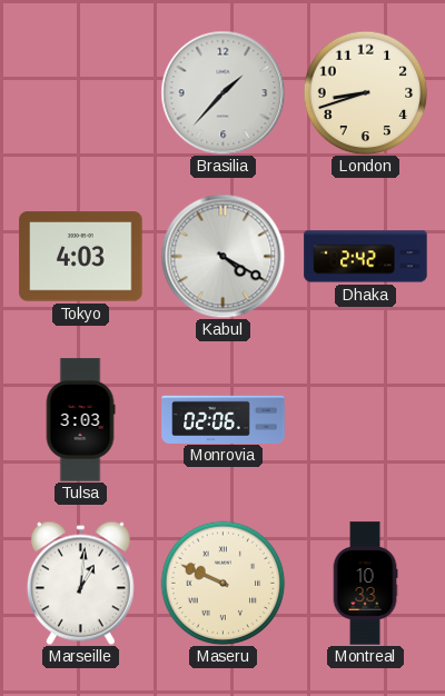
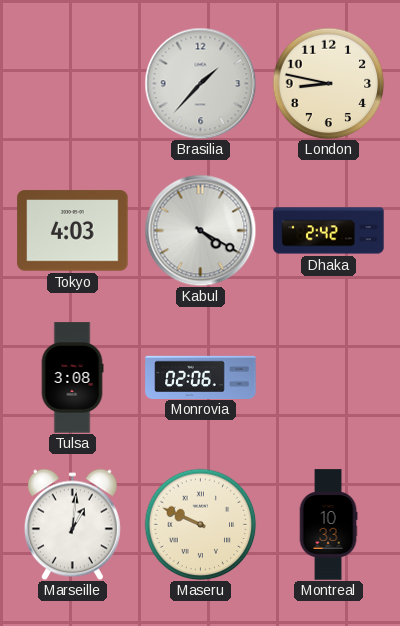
London: 8:42 -> 8:47 (328, 83)
Tulsa: 3:03 -> 3:08 (72, 378)
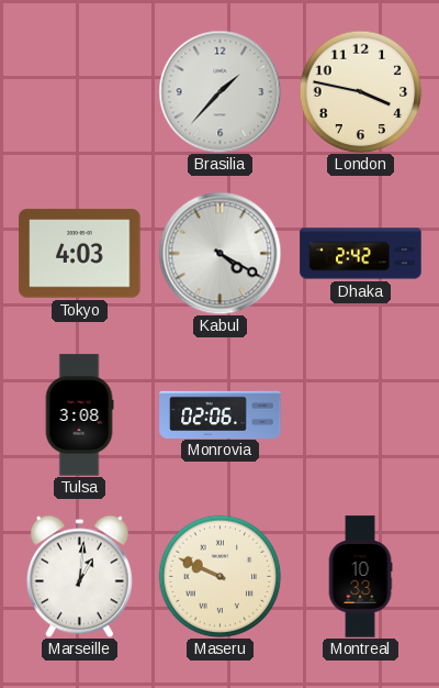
London: 8:47 -> 3:47 (360, 91)
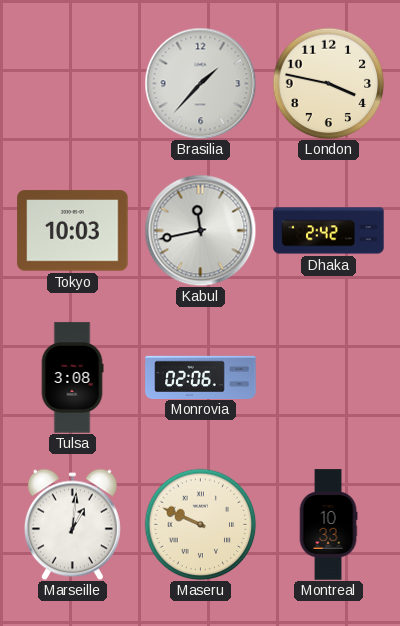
Tokyo: 4:03 -> 10:03 (73, 231)
Kabul: 4:20 -> 11:43 (200, 230)
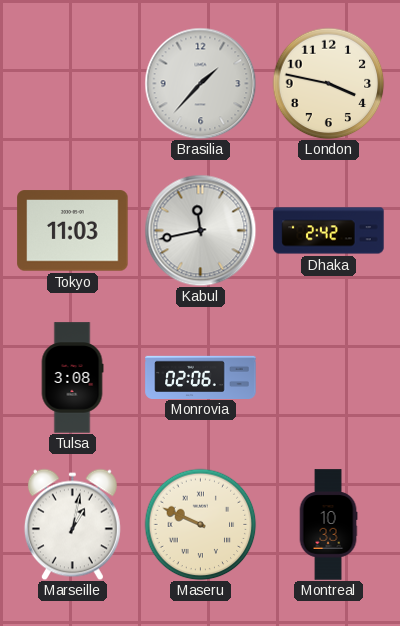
Tokyo: 10:03 -> 11:03 (73, 231)
Marseille: 1:01 -> 1:02 (72, 524)
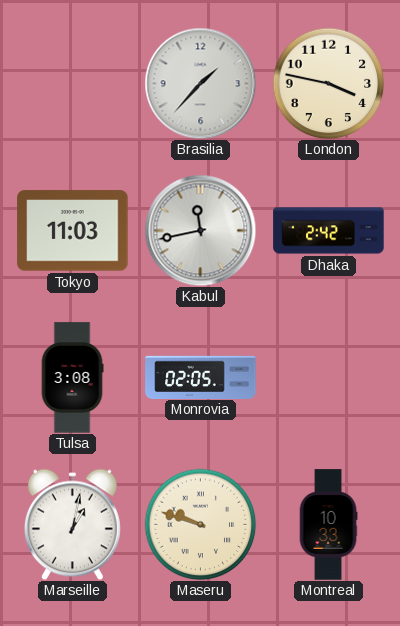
Monrovia: 02:06 -> 02:05 (201, 377)
Maseru: 9:49 -> 9:48 (200, 524)
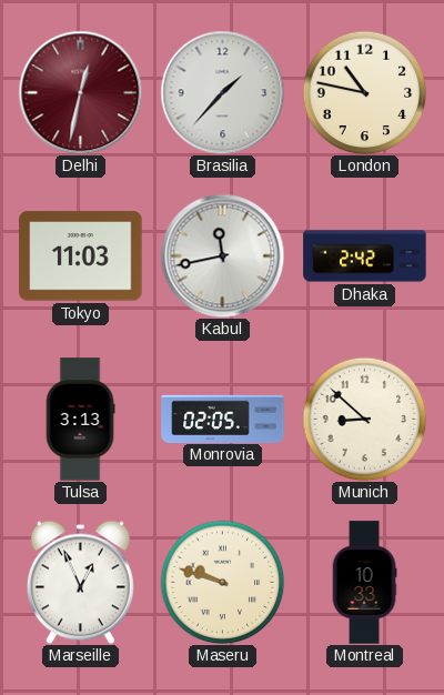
Delhi: none -> 12:32 (80, 92)
London: 3:47 -> 10:47 (364, 92)
Tulsa: 3:08 -> 3:13 (80, 420)
Munich: none -> 8:52 (364, 419)
Marseille: 1:02 -> 12:56 (80, 582)
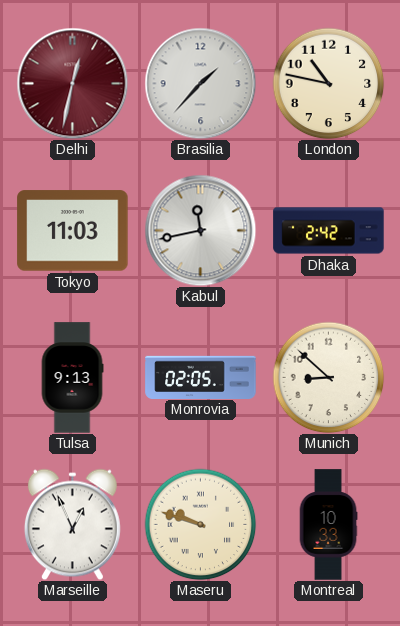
Tulsa: 3:13 -> 9:13 (72, 378)
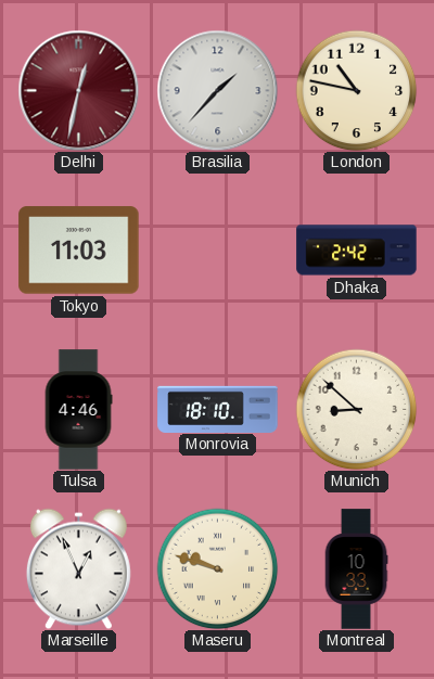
Kabul: 11:43 -> none (200, 230)
Tulsa: 9:13 -> 4:46 (78, 410)
Monrovia: 02:05 -> 18:10 (218, 409)
